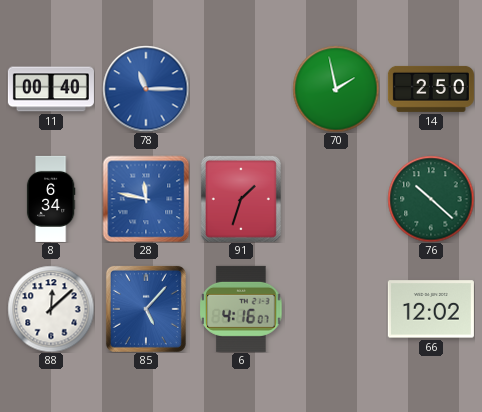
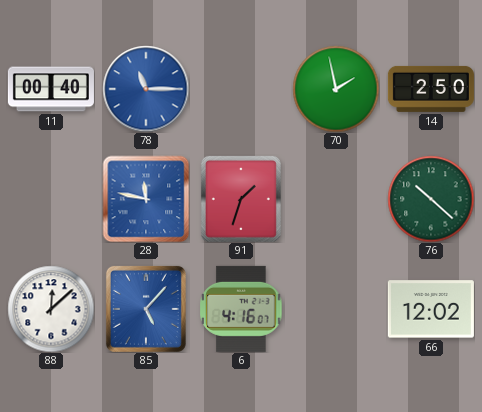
8: 6:34 -> none (51, 199)
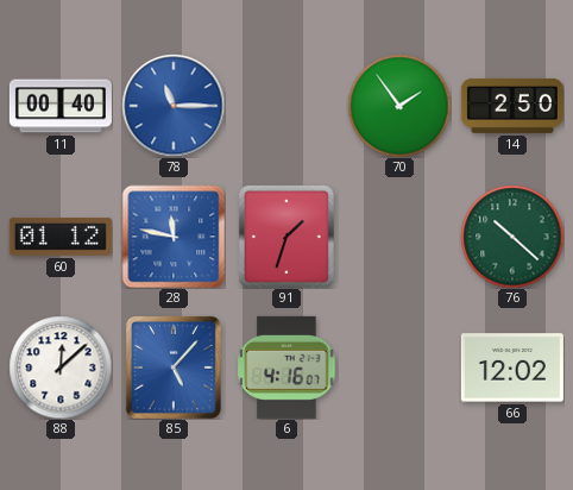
70: 1:58 -> 1:54 (399, 106)
60: none -> 01:12 (61, 237)
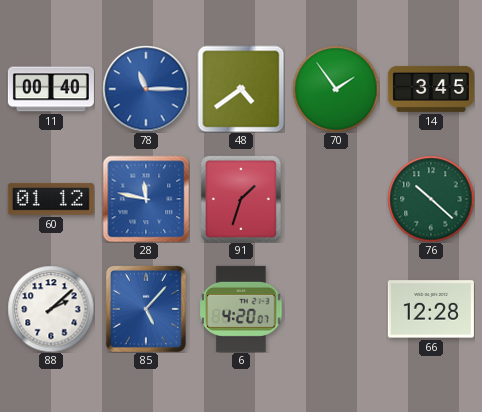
48: none -> 4:39 (241, 89)
14: 2:50 -> 3:45 (431, 89)
88: 12:08 -> 2:08 (51, 309)
6: 4:16 -> 4:20 (241, 309)
66: 12:02 -> 12:28 (431, 309)
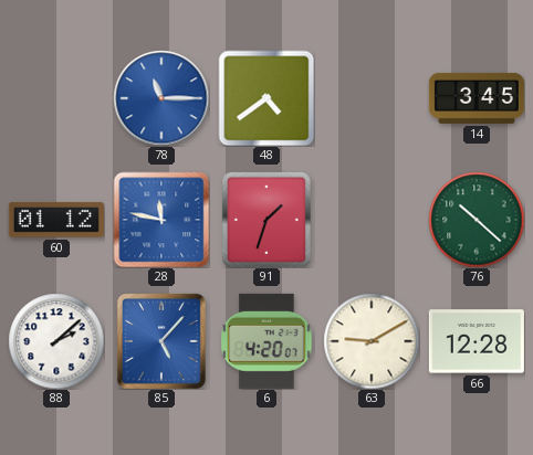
11: 00:40 -> none (51, 89)
70: 1:54 -> none (336, 89)
63: none -> 9:10 (372, 341)
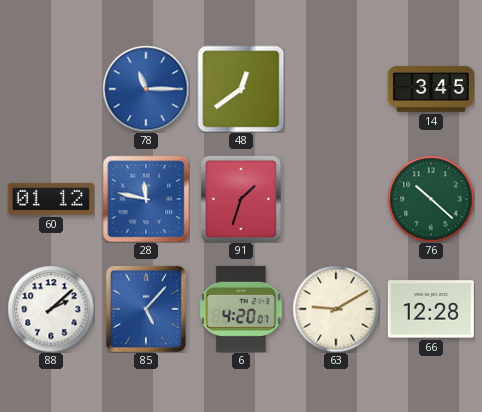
48: 4:39 -> 12:39 (241, 89)
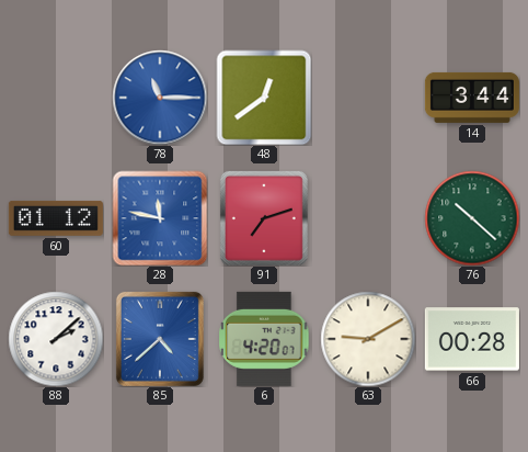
14: 3:45 -> 3:44 (472, 98)
91: 1:33 -> 7:12 (264, 218)
85: 5:07 -> 4:38 (160, 339)
66: 12:28 -> 00:28 (472, 339)
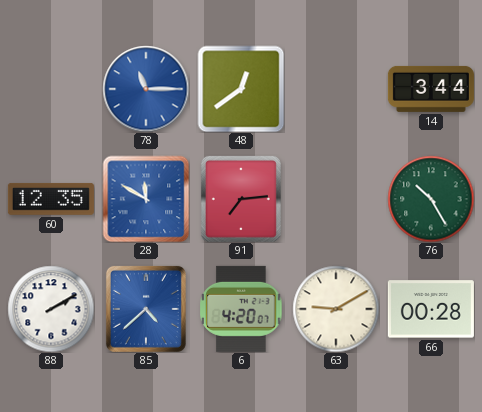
60: 01:12 -> 12:35 (51, 199)
28: 11:47 -> 11:50 (146, 199)
91: 7:12 -> 7:14 (241, 199)
76: 10:22 -> 10:25 (431, 199)
88: 2:08 -> 2:10 (51, 309)
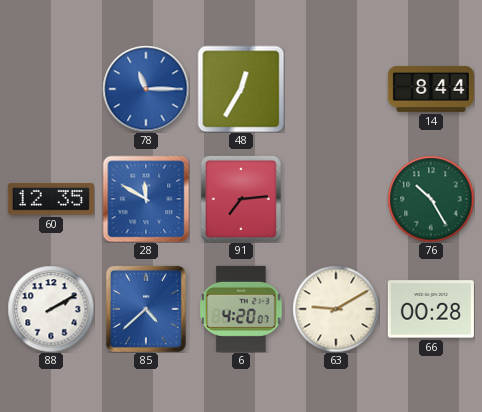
48: 12:39 -> 12:35 (241, 89)
14: 3:44 -> 8:44 (431, 89)
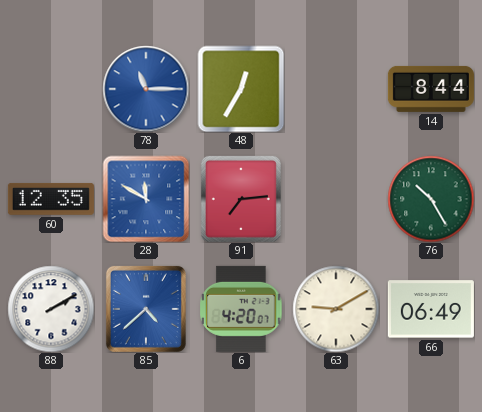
66: 00:28 -> 06:49 (431, 309)
